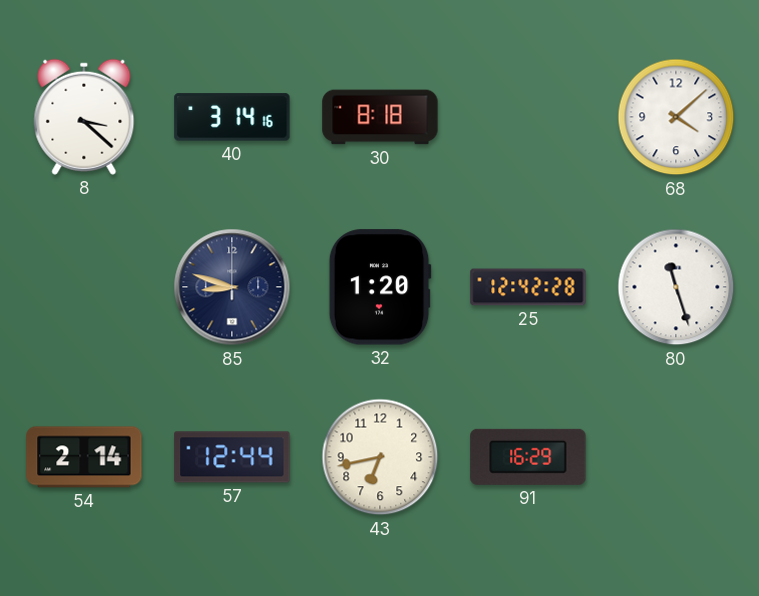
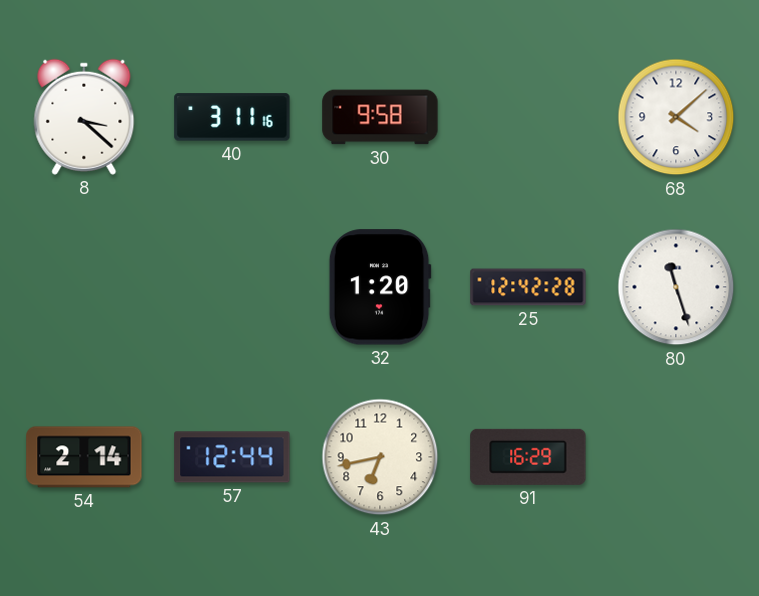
40: 3:14 -> 3:11 (232, 117)
30: 8:18 -> 9:58 (380, 117)
85: 8:48 -> none (232, 287)
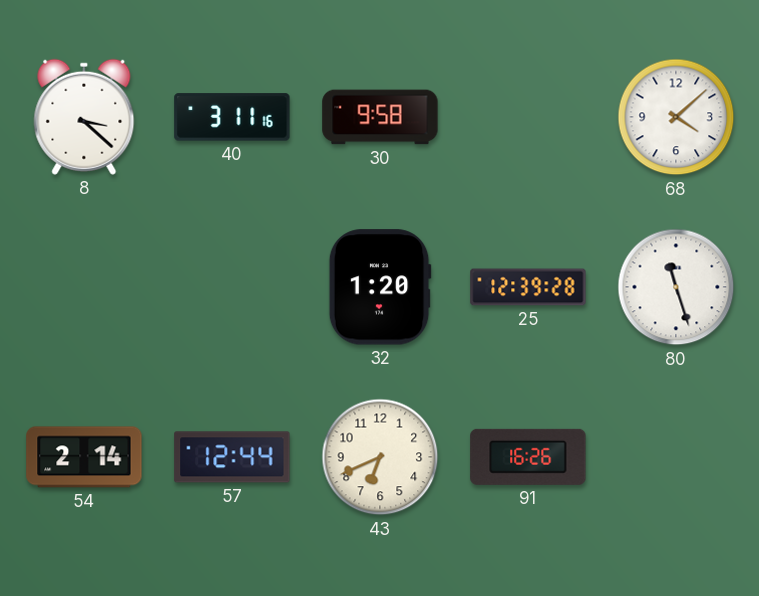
25: 12:42 -> 12:39 (528, 287)
43: 6:43 -> 6:41 (380, 457)
91: 16:29 -> 16:26 (528, 457)
